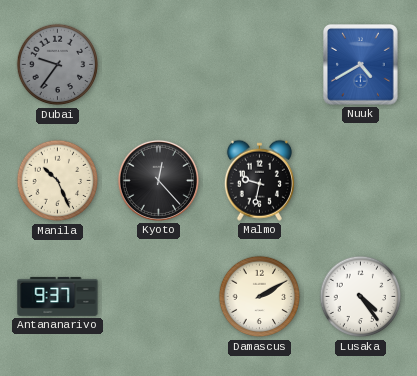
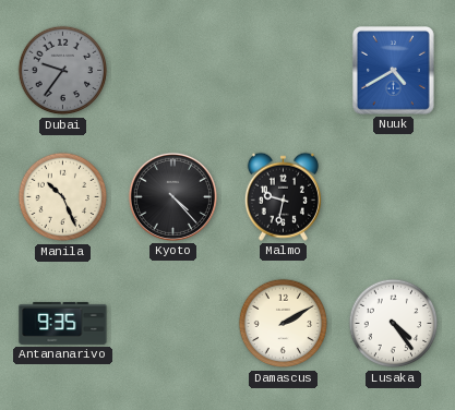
Kyoto: 12:23 -> 4:23 (172, 196)
Antananarivo: 9:37 -> 9:35 (63, 323)
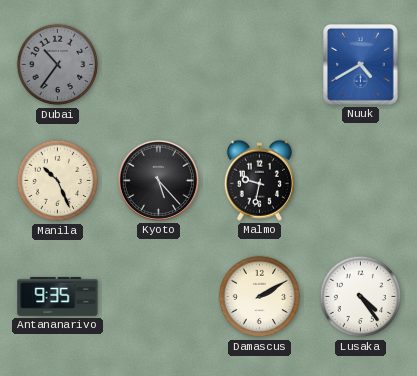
Dubai: 9:36 -> 10:36 (58, 65)
Kyoto: 4:23 -> 5:23 (158, 180)
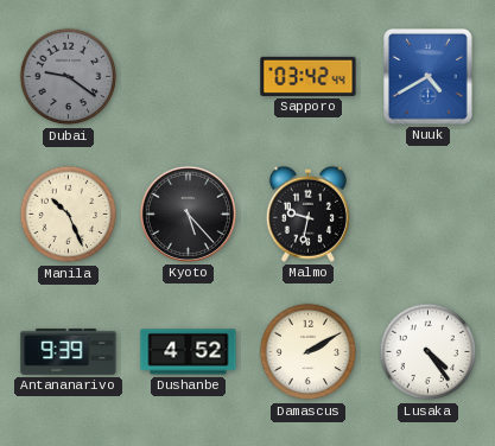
Dubai: 10:36 -> 9:21 (69, 77)
Sapporo: none -> 03:42 (309, 76)
Antananarivo: 9:35 -> 9:39 (69, 351)
Dushanbe: none -> 4:52 (189, 352)
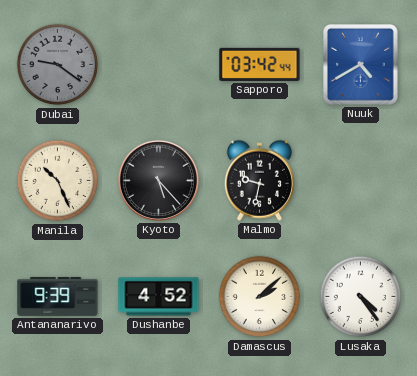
Damascus: 2:10 -> 2:08 (260, 297)
